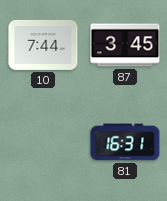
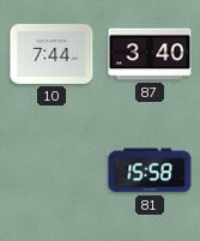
87: 3:45 -> 3:40 (150, 54)
81: 16:31 -> 15:58 (150, 170)
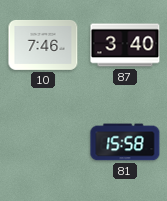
10: 7:44 -> 7:46 (43, 45)
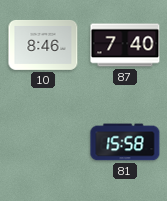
10: 7:46 -> 8:46 (43, 45)
87: 3:40 -> 7:40 (125, 45)
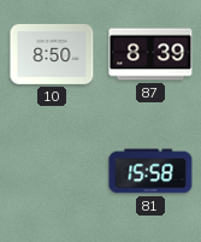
10: 8:46 -> 8:50 (52, 54)
87: 7:40 -> 8:39 (150, 54)
